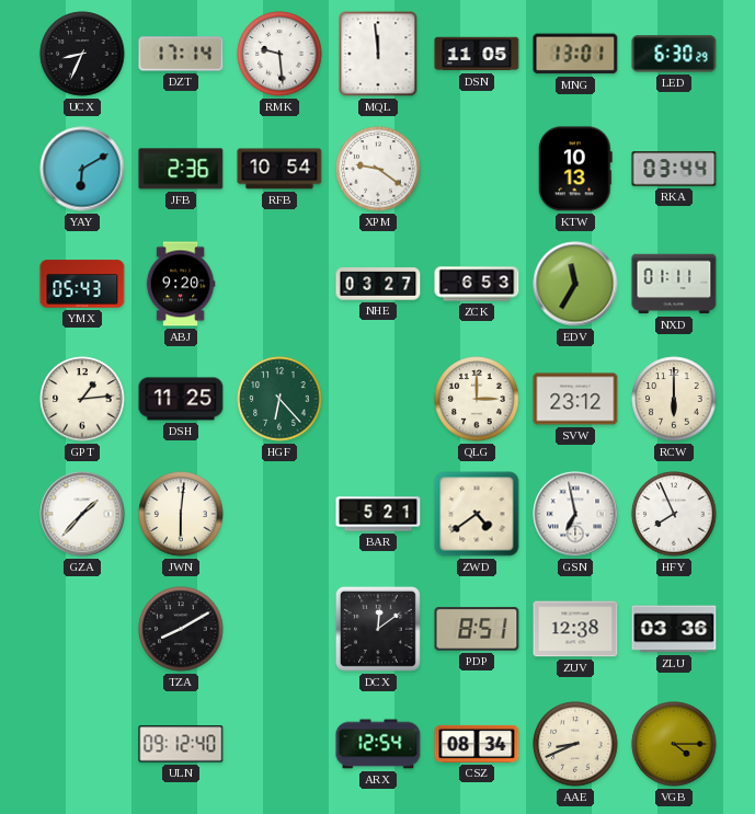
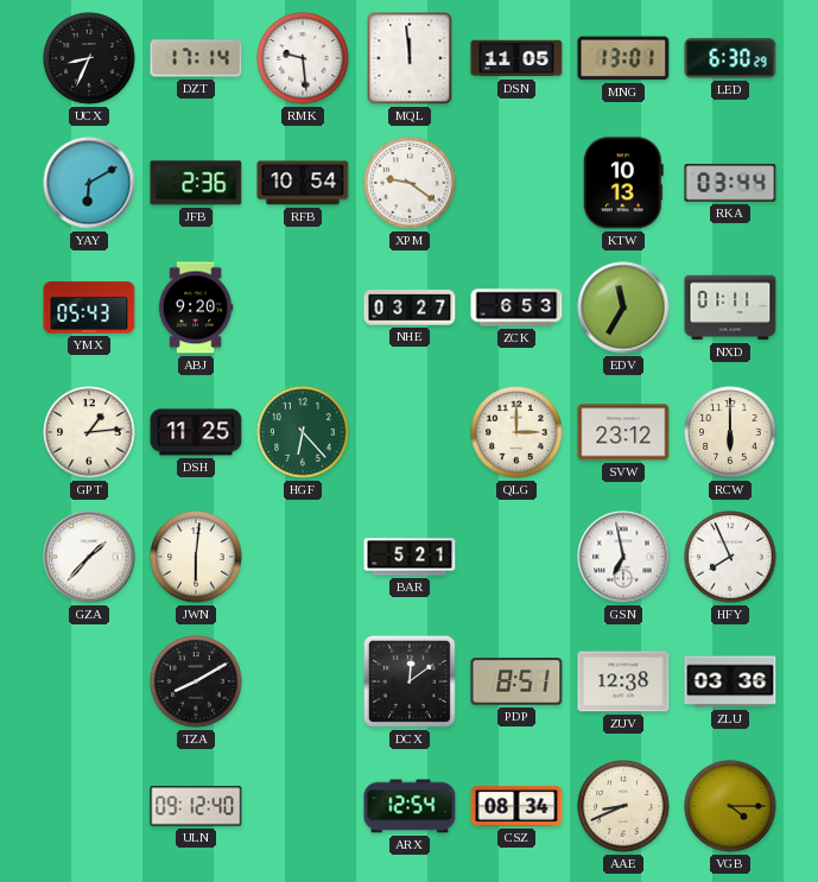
ZWD: 4:39 -> none (477, 514)
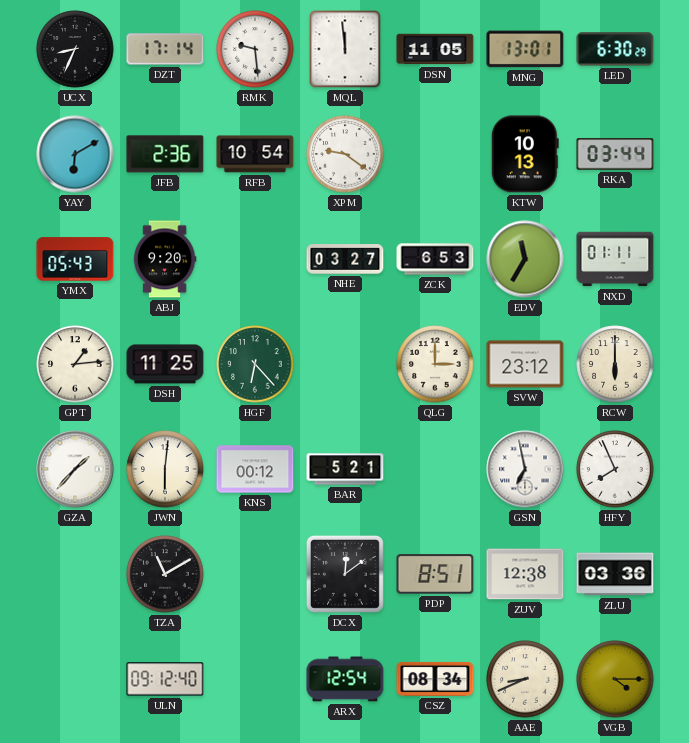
KNS: none -> 00:12 (255, 469)
TZA: 8:10 -> 11:10 (165, 574)
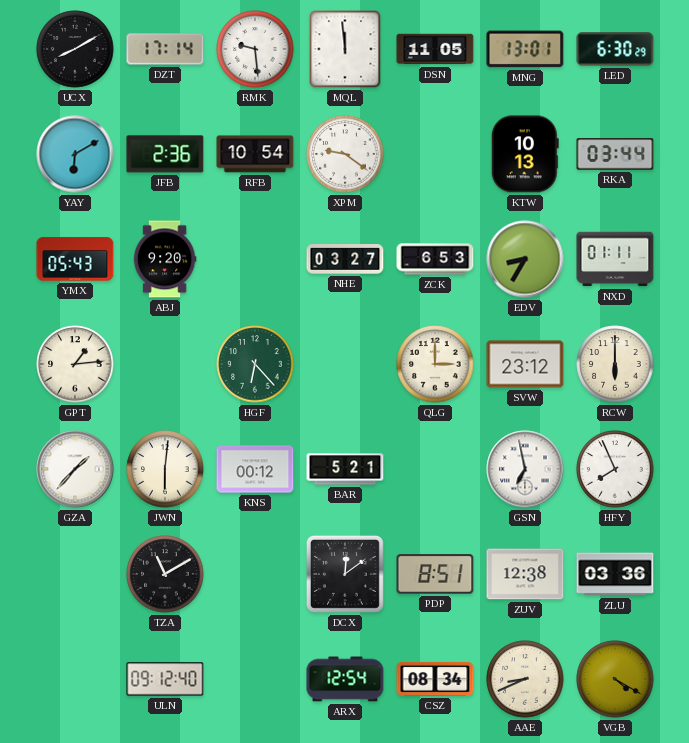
UCX: 8:34 -> 8:10 (75, 49)
EDV: 11:35 -> 8:35 (525, 259)
DSH: 11:25 -> none (165, 364)
VGB: 4:15 -> 4:20 (615, 679)
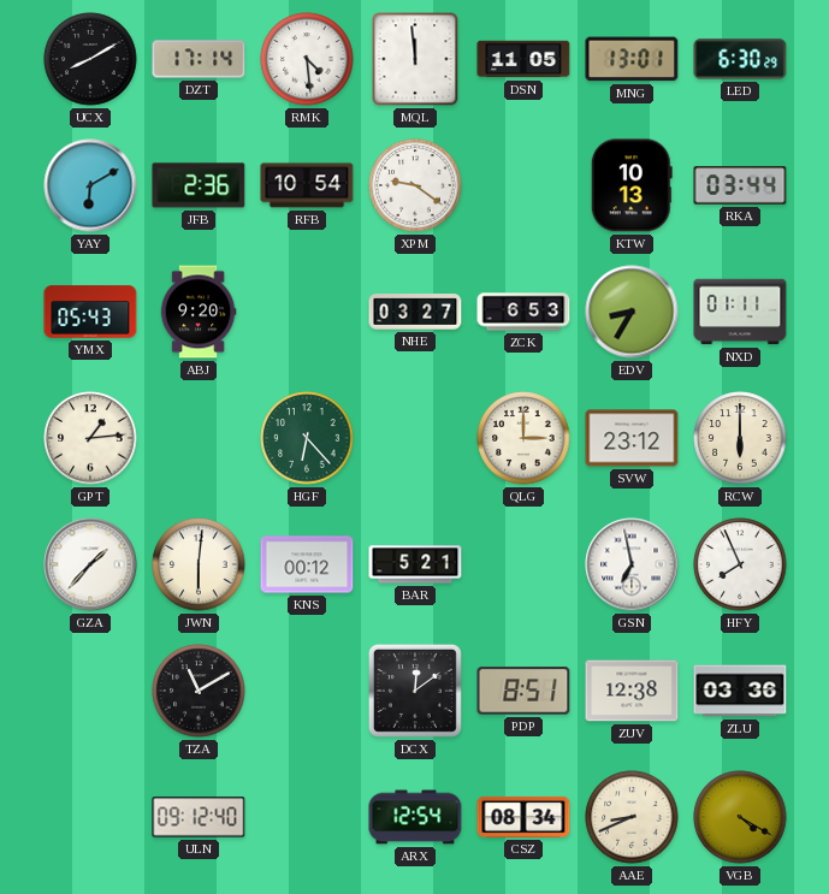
RMK: 9:29 -> 4:29 (307, 59)
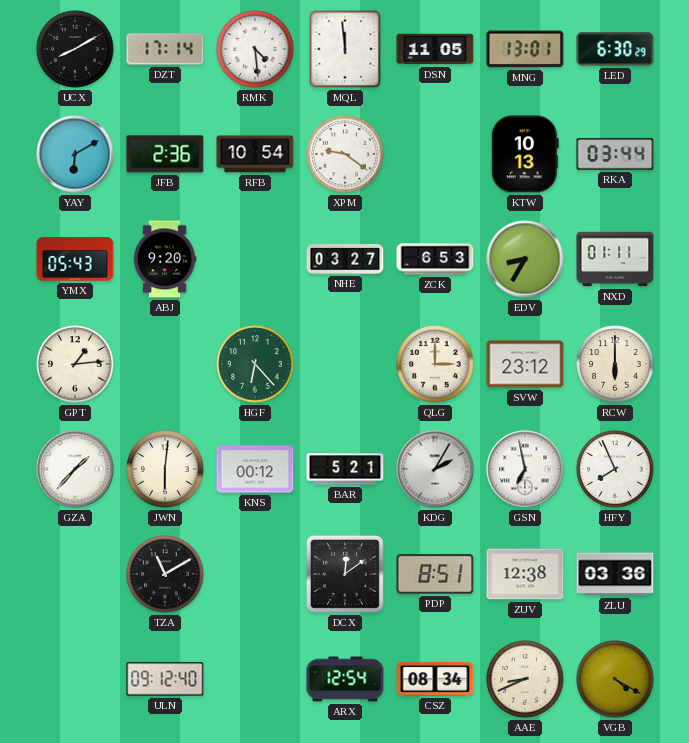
KDG: none -> 2:05 (435, 469)
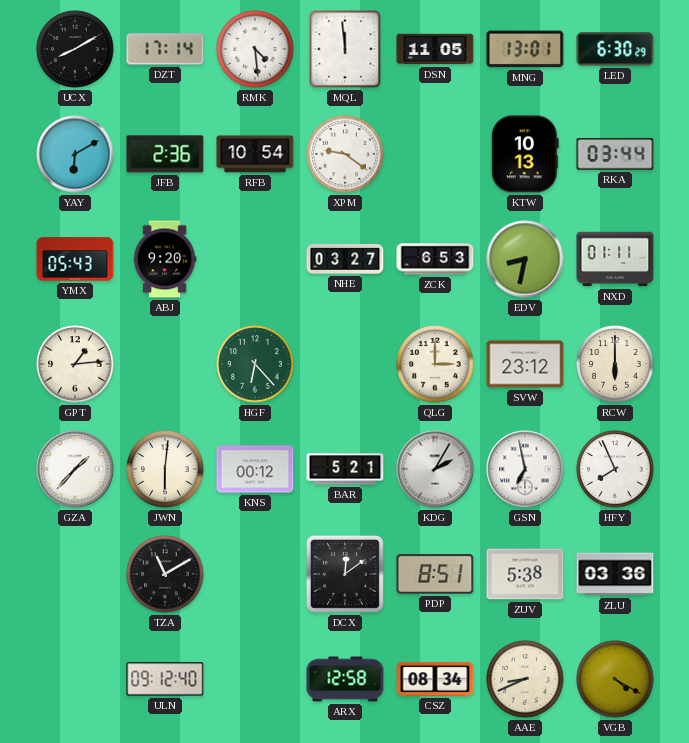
EDV: 8:35 -> 8:32 (525, 259)
ZUV: 12:38 -> 5:38 (525, 574)
ARX: 12:54 -> 12:58 (345, 679)
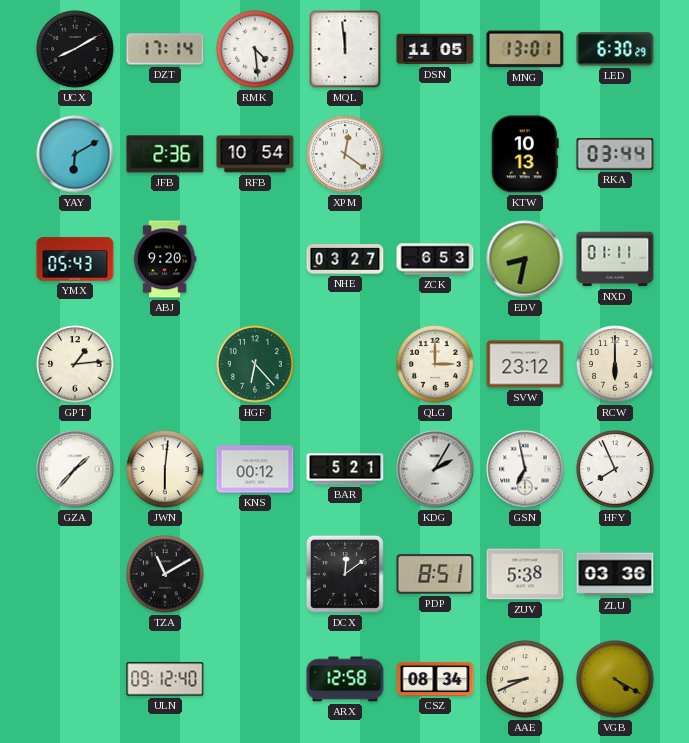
XPM: 9:21 -> 12:21 (345, 154)
